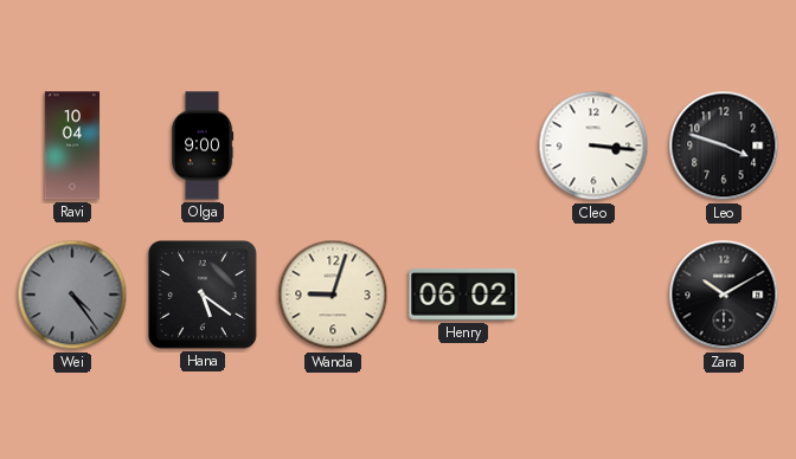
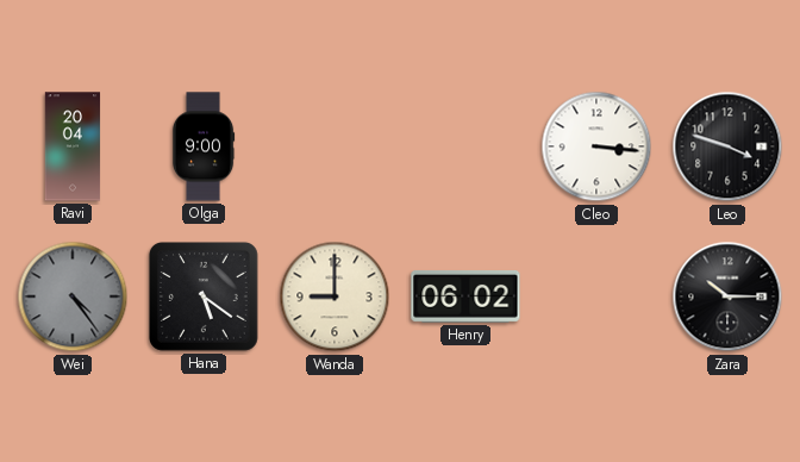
Ravi: 10:04 -> 20:04 (73, 146)
Wanda: 9:03 -> 9:00 (335, 296)
Zara: 10:10 -> 10:15 (727, 296)
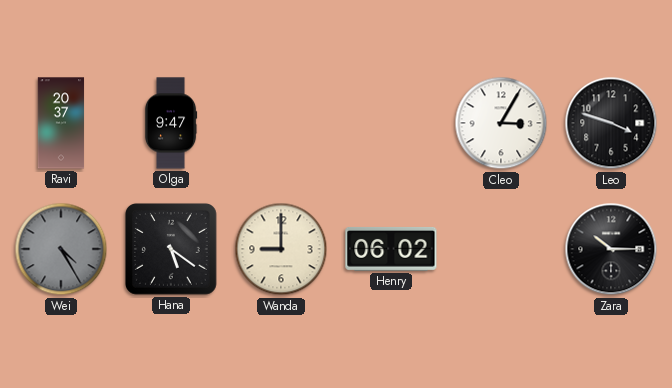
Ravi: 20:04 -> 20:37 (61, 123)
Olga: 9:00 -> 9:47 (171, 123)
Cleo: 3:16 -> 3:05 (501, 123)
Wei: 4:24 -> 4:25 (61, 249)
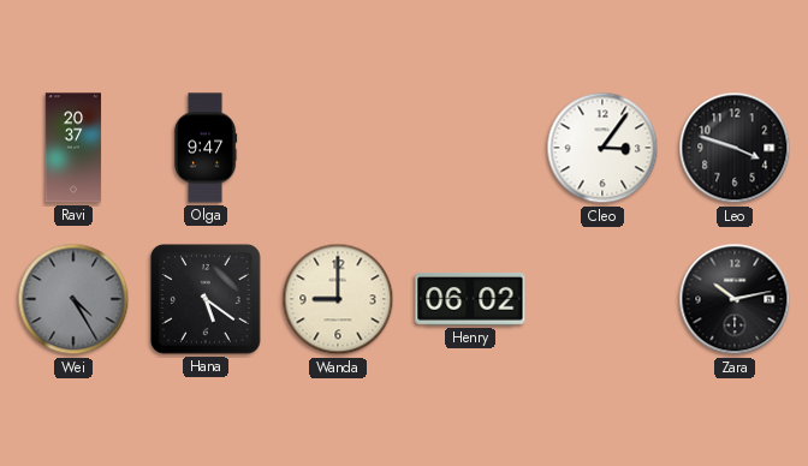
Cleo: 3:05 -> 3:06 (602, 148)
Zara: 10:15 -> 10:13 (735, 299)
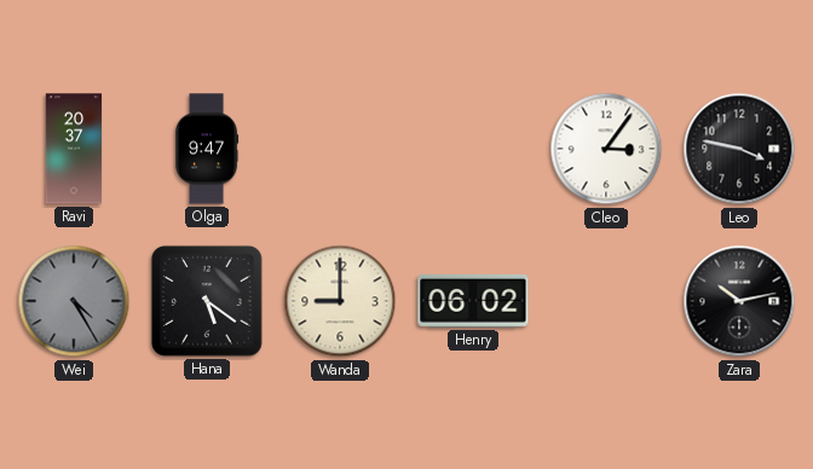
Leo: 3:48 -> 3:47 (739, 149)
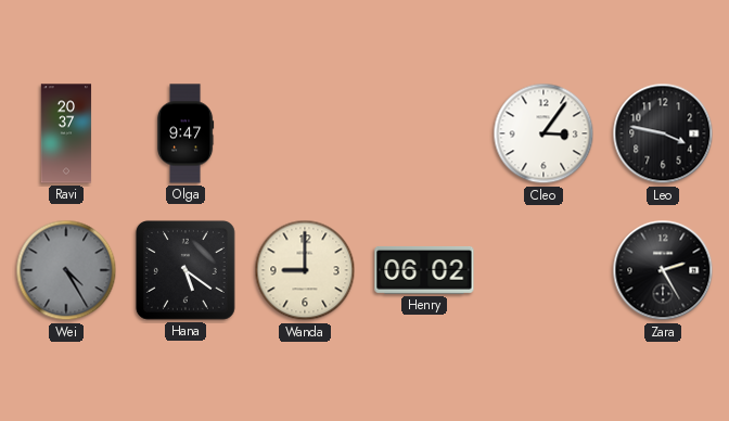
Zara: 10:13 -> 2:25 (663, 270)
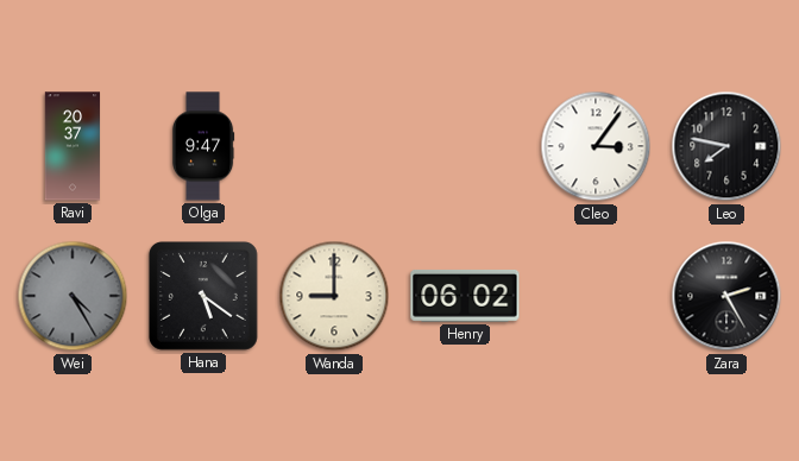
Leo: 3:47 -> 7:47 (726, 146)
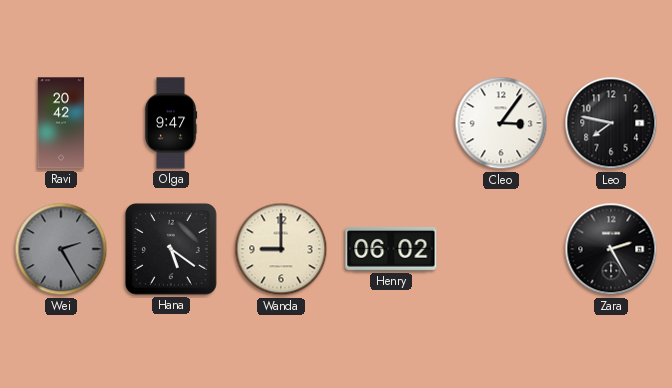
Ravi: 20:37 -> 20:42 (61, 123)
Wei: 4:25 -> 2:25 (61, 249)
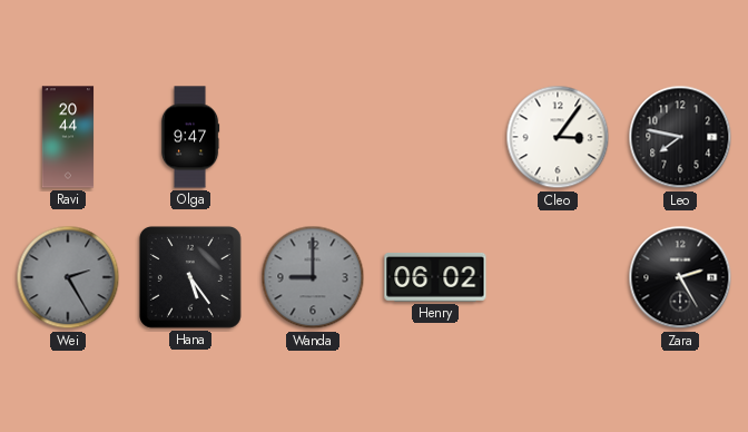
Ravi: 20:42 -> 20:44 (68, 137)
Hana: 5:21 -> 5:24 (190, 277)
Wanda dial: cream -> grey (313, 277)
